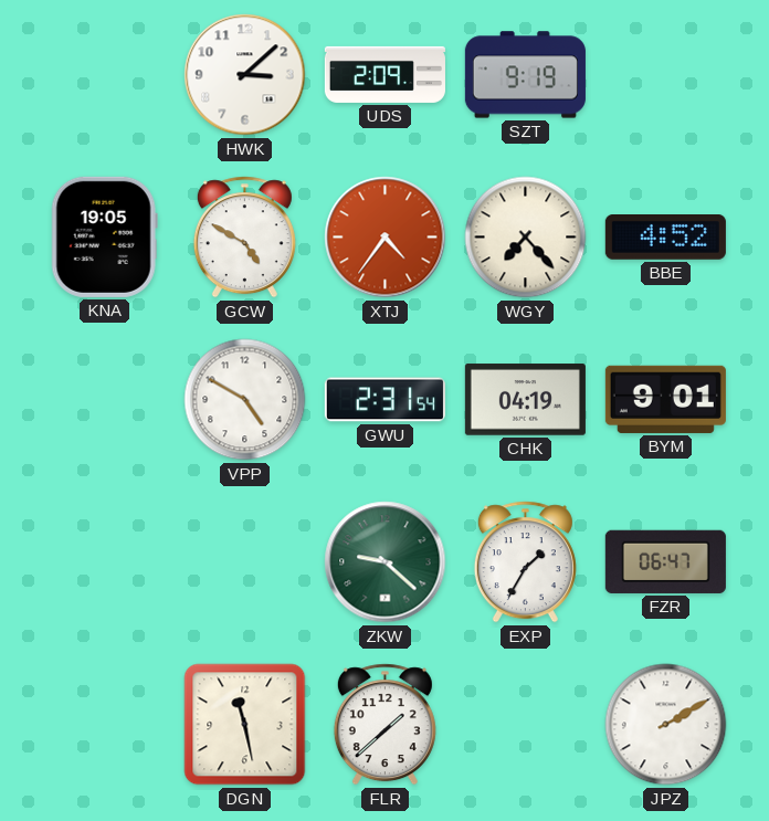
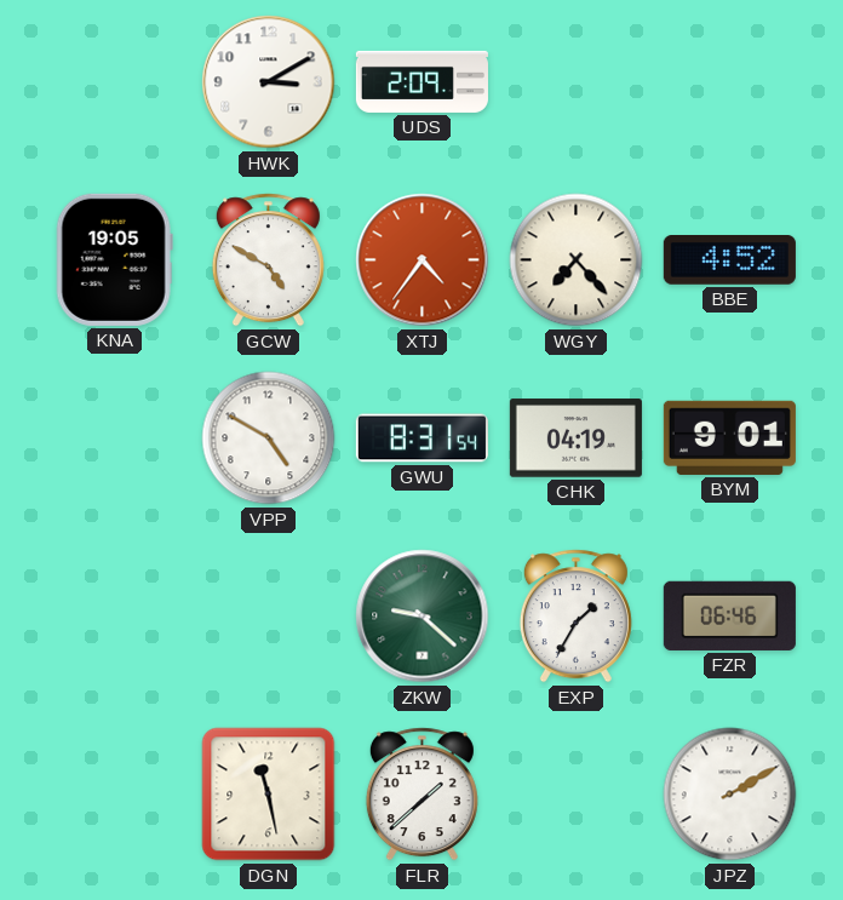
HWK: 3:08 -> 3:10 (269, 82)
SZT: 9:19 -> none (525, 75)
GWU: 2:31 -> 8:31 (421, 438)
FZR: 06:47 -> 06:46 (729, 615)
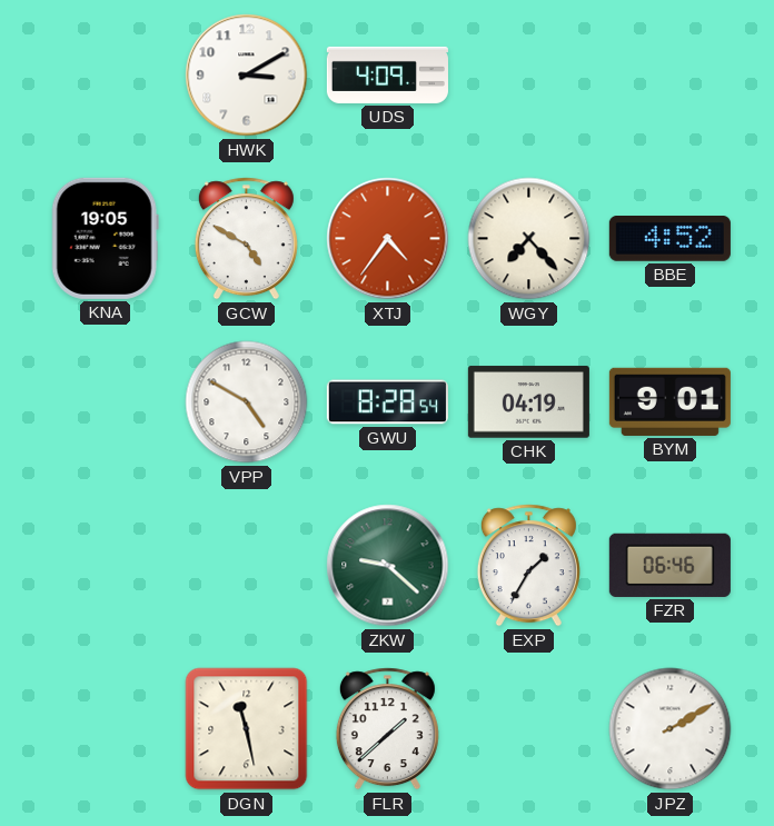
UDS: 2:09 -> 4:09 (387, 74)
GWU: 8:31 -> 8:28 (387, 402)
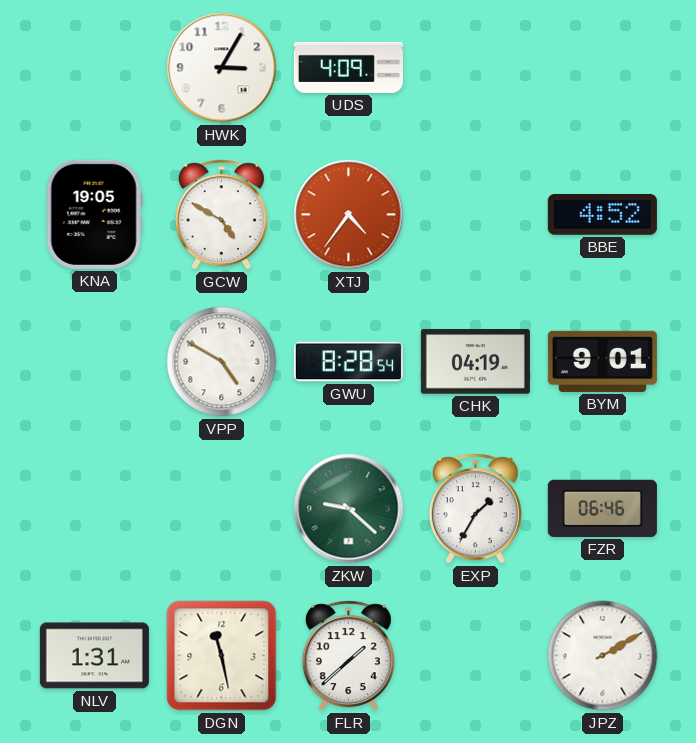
HWK: 3:10 -> 3:05 (222, 68)
WGY: 7:23 -> none (529, 239)
NLV: none -> 1:31 (94, 656)
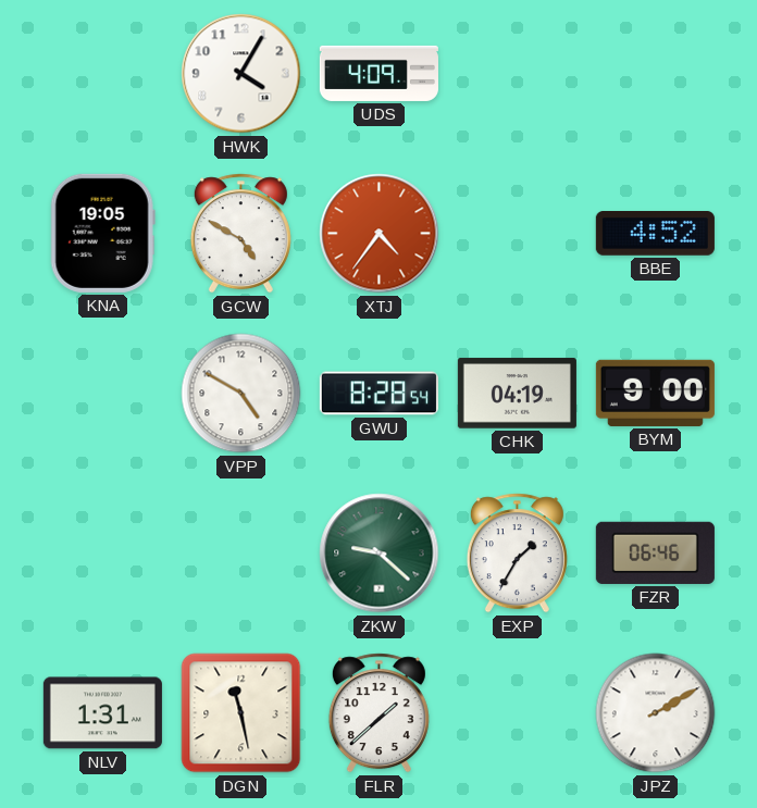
HWK: 3:05 -> 4:05 (241, 74)
BYM: 9:01 -> 9:00 (655, 393)
